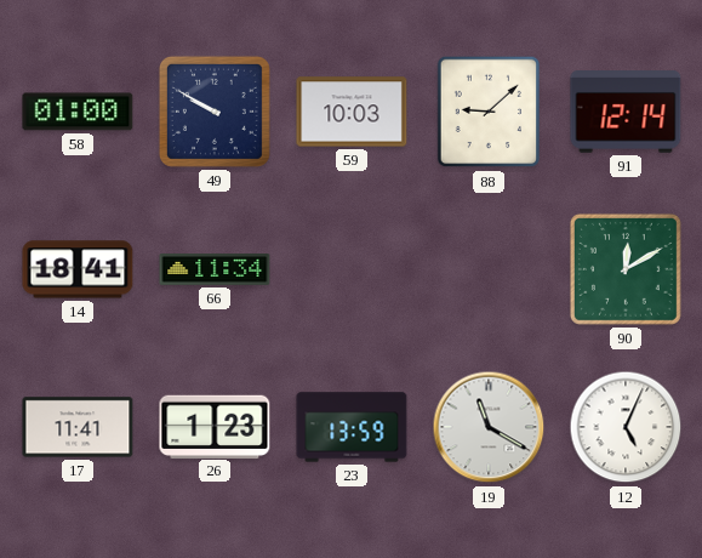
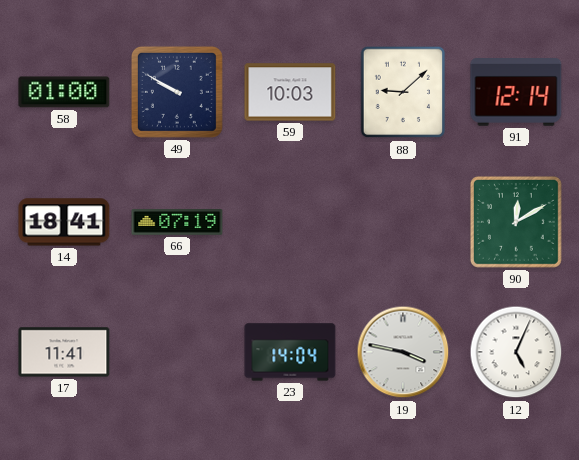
66: 11:34 -> 07:19 (177, 223)
26: 1:23 -> none (215, 426)
23: 13:59 -> 14:04 (290, 352)
19: 11:20 -> 3:47 (403, 352)
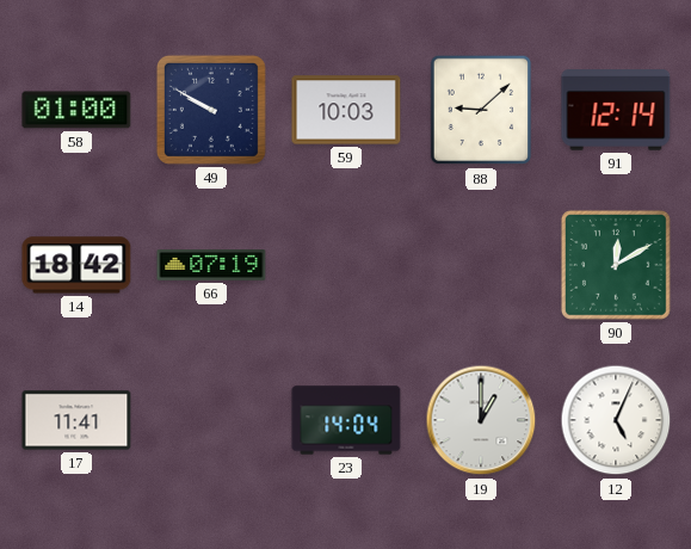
14: 18:41 -> 18:42 (76, 265)
19: 3:47 -> 1:00 (481, 420)
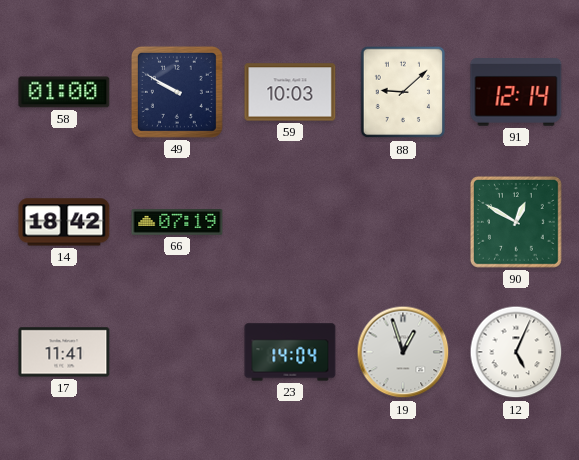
90: 12:10 -> 12:50 (516, 222)
19: 1:00 -> 12:57 (403, 352)
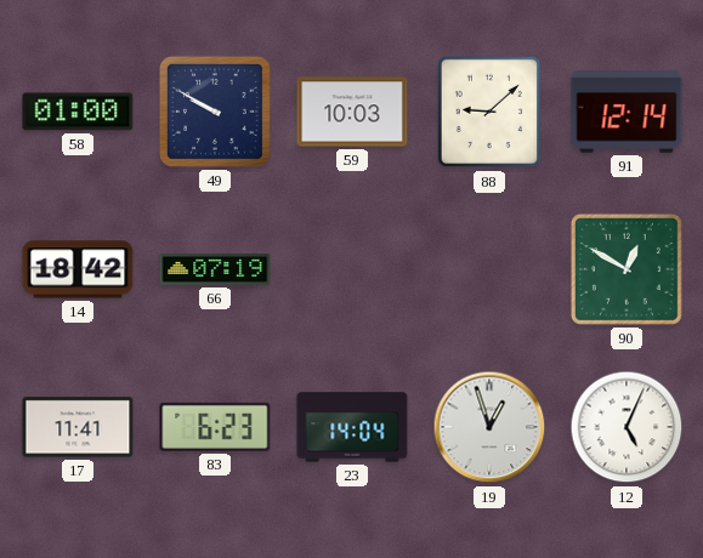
83: none -> 6:23 (215, 427)
